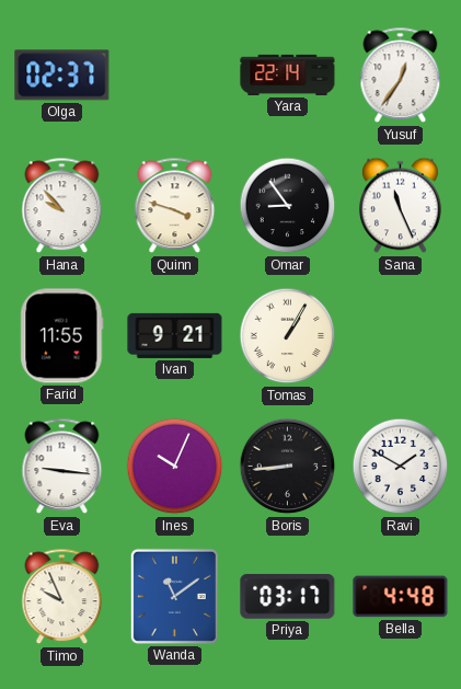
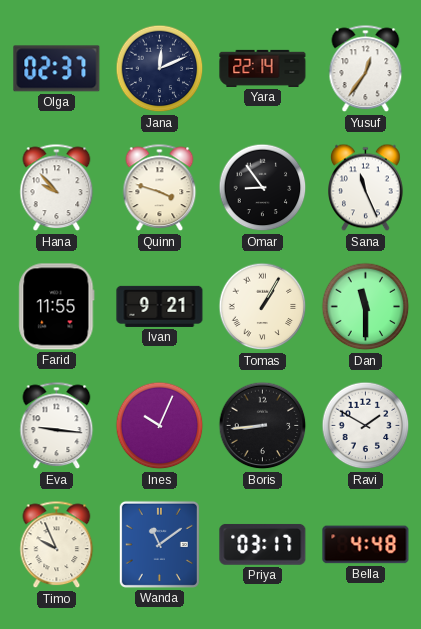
Jana: none -> 12:11 (160, 69)
Dan: none -> 11:30 (366, 307)
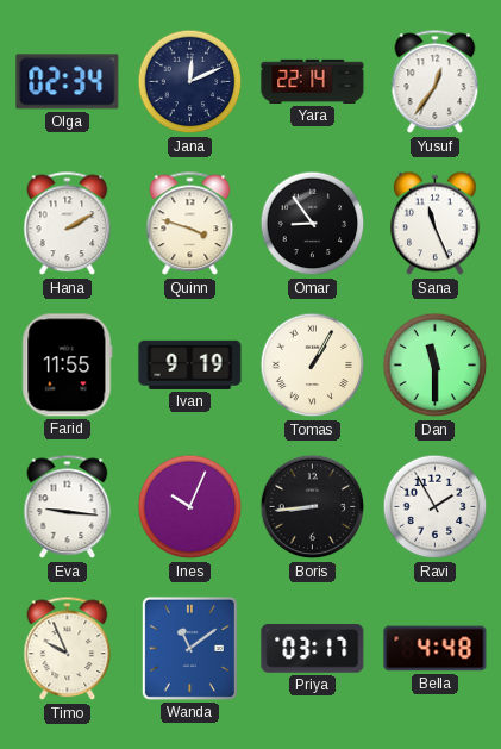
Olga: 02:37 -> 02:34 (68, 82)
Hana: 9:53 -> 2:10 (68, 224)
Ivan: 9:21 -> 9:19 (190, 364)
Ravi: 1:50 -> 1:55 (436, 507)
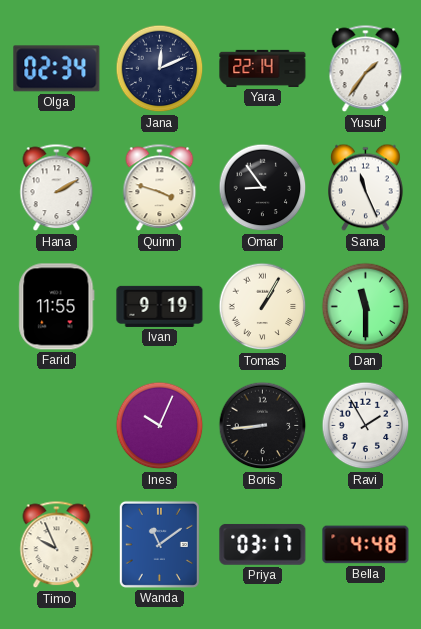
Yusuf: 12:36 -> 1:36 (366, 69)
Eva: 9:16 -> none (68, 507)
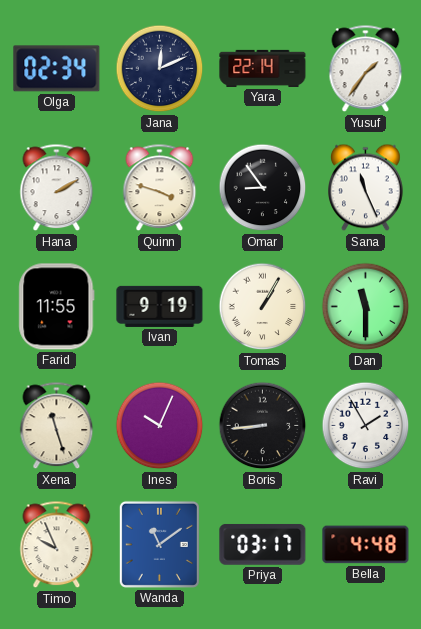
Xena: none -> 11:27 (57, 426)
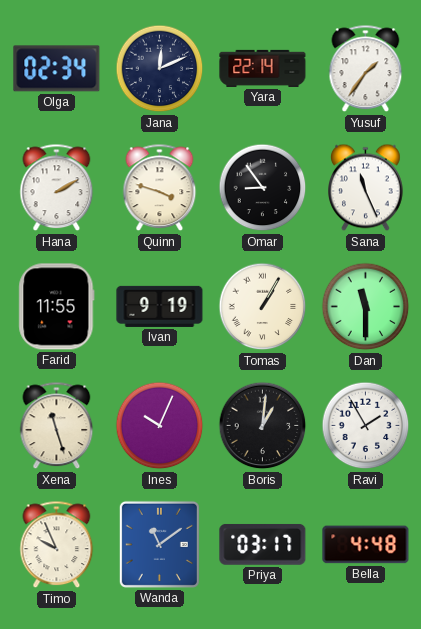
Boris: 8:44 -> 1:01 (263, 426)
